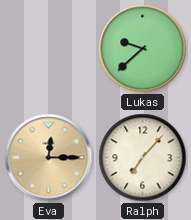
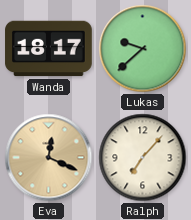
Wanda: none -> 18:17 (49, 49)
Eva: 12:15 -> 12:19 (49, 158)
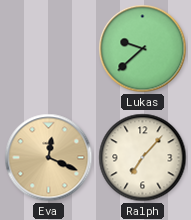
Wanda: 18:17 -> none (49, 49)
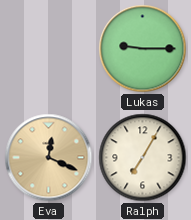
Lukas: 9:38 -> 9:15 (143, 49)
Ralph: 7:07 -> 7:05 (143, 158)
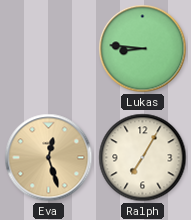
Lukas: 9:15 -> 8:46 (143, 49)
Eva: 12:19 -> 12:27 (49, 158)
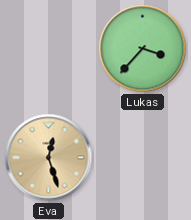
Lukas: 8:46 -> 3:37 (143, 49)
Ralph: 7:05 -> none (143, 158)
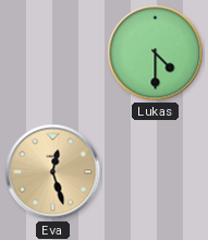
Lukas: 3:37 -> 4:30 (156, 53)
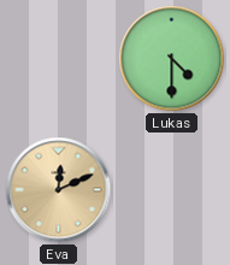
Eva: 12:27 -> 12:11 (59, 190)
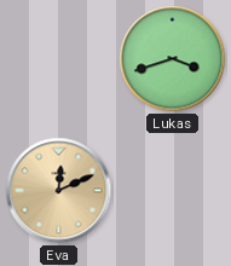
Lukas: 4:30 -> 3:42 (173, 59)
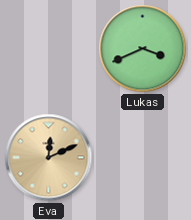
Lukas: 3:42 -> 3:41 (143, 49)
